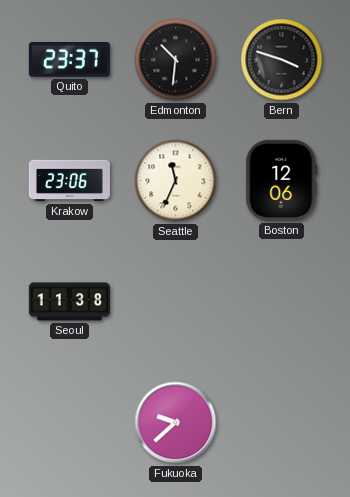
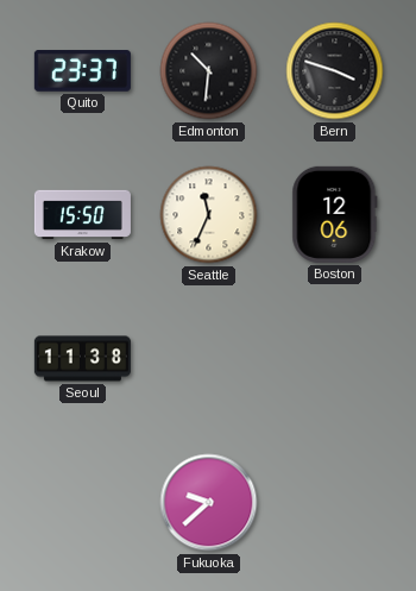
Krakow: 23:06 -> 15:50 (82, 215)
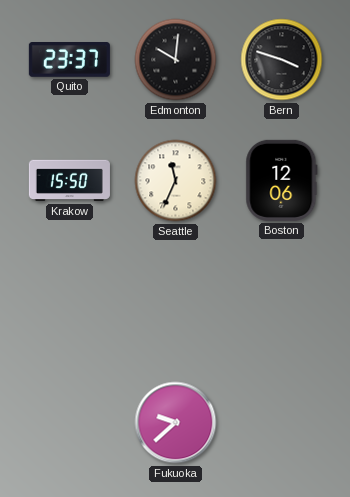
Edmonton: 10:31 -> 10:01 (176, 60)
Seoul: 11:38 -> none (82, 359)
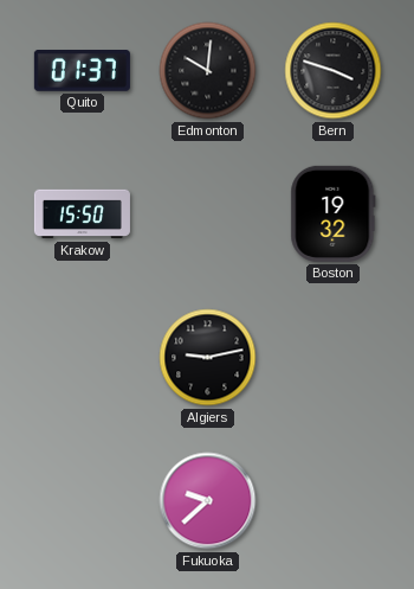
Quito: 23:37 -> 01:37 (82, 71)
Seattle: 11:34 -> none (176, 181)
Boston: 12:06 -> 19:32 (334, 213)
Algiers: none -> 9:13 (208, 358)
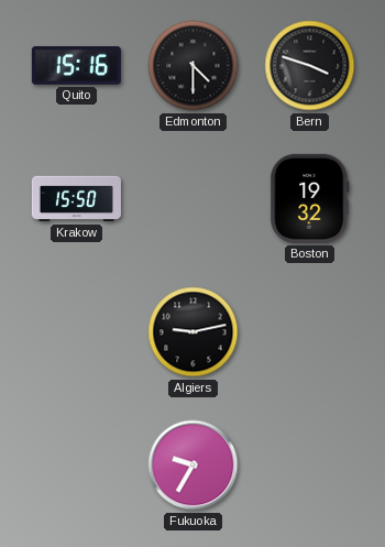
Quito: 01:37 -> 15:16 (76, 66)
Edmonton: 10:01 -> 4:30 (194, 66)
Fukuoka: 9:38 -> 9:35 (194, 466)
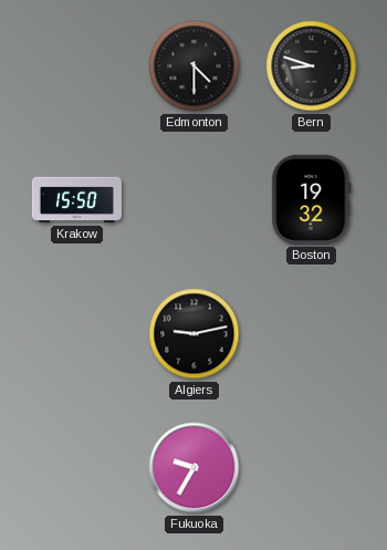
Quito: 15:16 -> none (76, 66)
Bern: 3:48 -> 8:48 (312, 66)
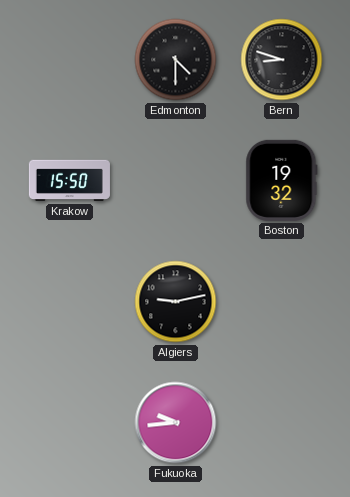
Fukuoka: 9:35 -> 9:44 (176, 423)
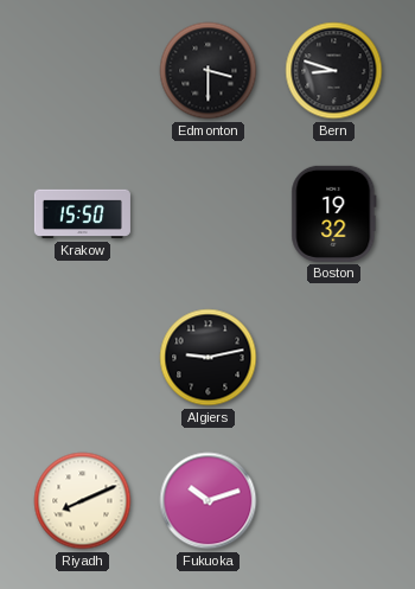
Edmonton: 4:30 -> 3:30 (209, 71)
Riyadh: none -> 8:11 (83, 501)
Fukuoka: 9:44 -> 10:12 (209, 501)
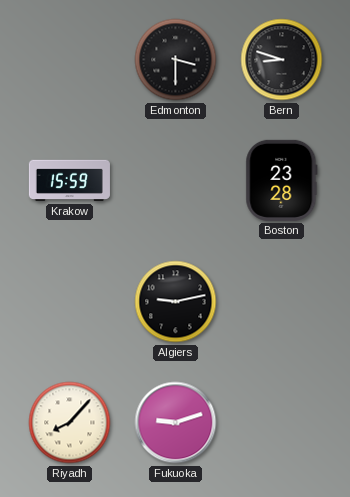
Krakow: 15:50 -> 15:59 (69, 181)
Boston: 19:32 -> 23:28 (282, 180)
Riyadh: 8:11 -> 8:07 (70, 423)
Fukuoka: 10:12 -> 9:12 (176, 423)
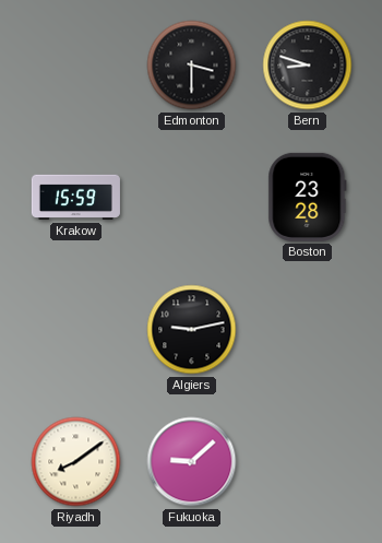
Riyadh: 8:07 -> 8:09 (76, 462)
Fukuoka: 9:12 -> 9:08 (192, 462)
